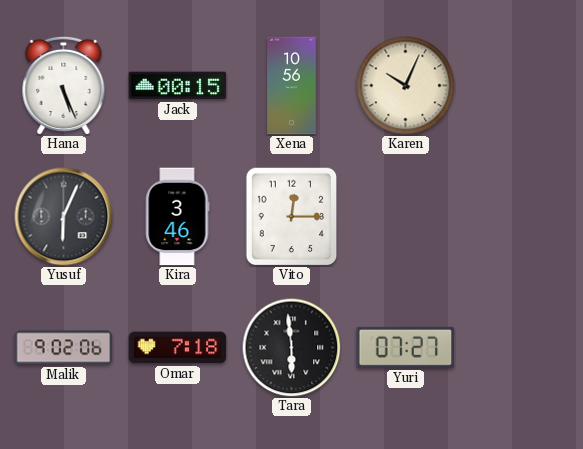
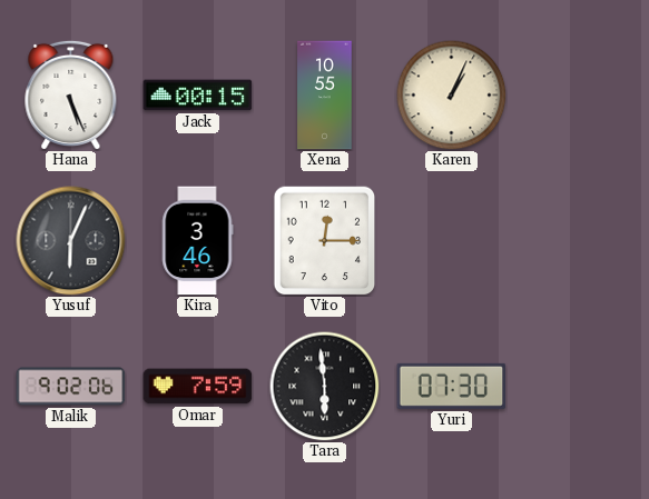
Xena: 10:56 -> 10:55 (325, 96)
Karen: 10:04 -> 1:04 (452, 96)
Omar: 7:18 -> 7:59 (198, 387)
Yuri: 07:27 -> 07:30 (452, 386)
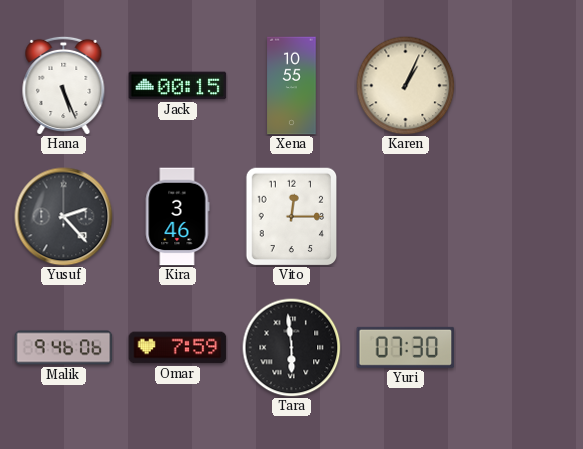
Yusuf: 6:04 -> 2:23 (64, 217)
Malik: 9:02 -> 9:46 (64, 348)
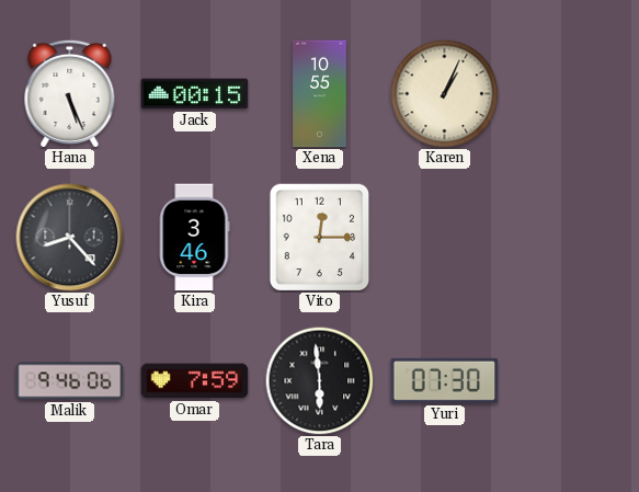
Yusuf: 2:23 -> 8:23 (70, 238)
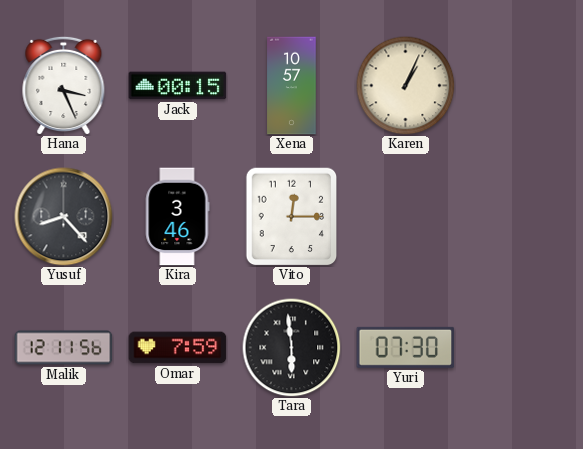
Hana: 5:26 -> 3:26 (64, 85)
Xena: 10:55 -> 10:57 (292, 86)
Malik: 9:46 -> 12:11 (64, 348)
